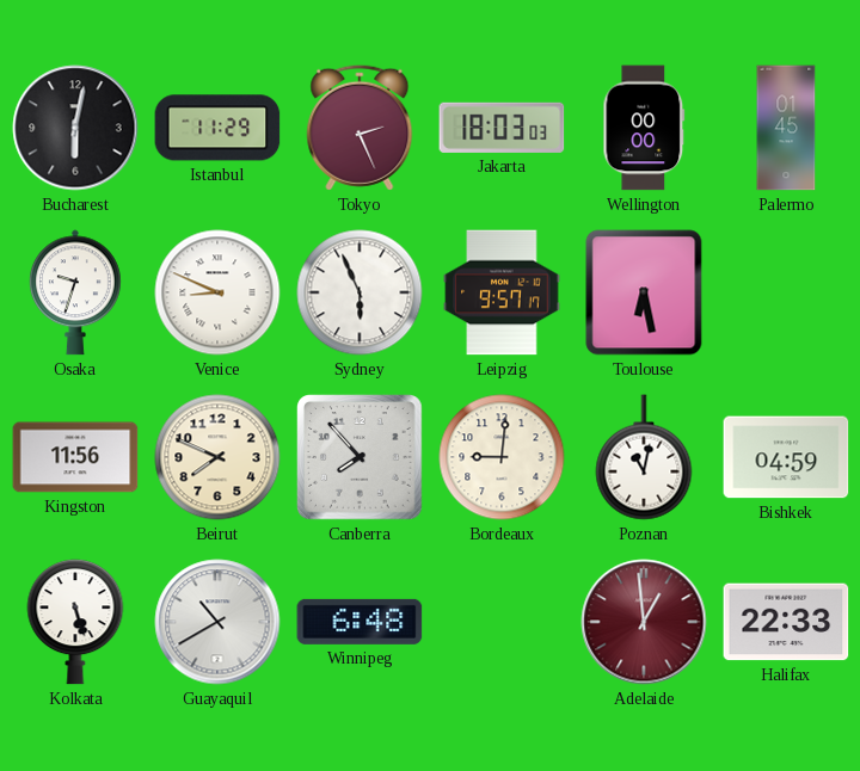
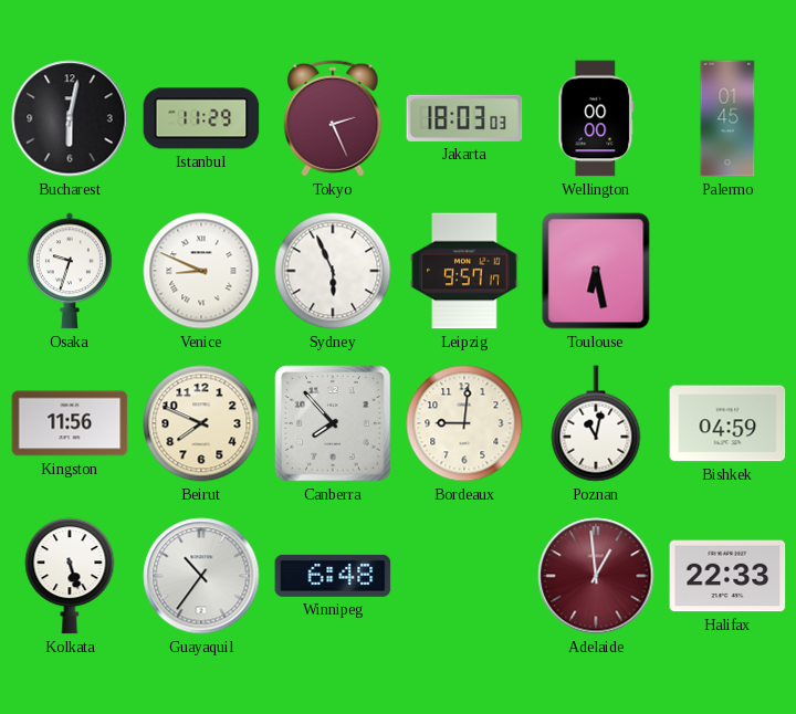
Guayaquil: 10:40 -> 10:36 (201, 576)
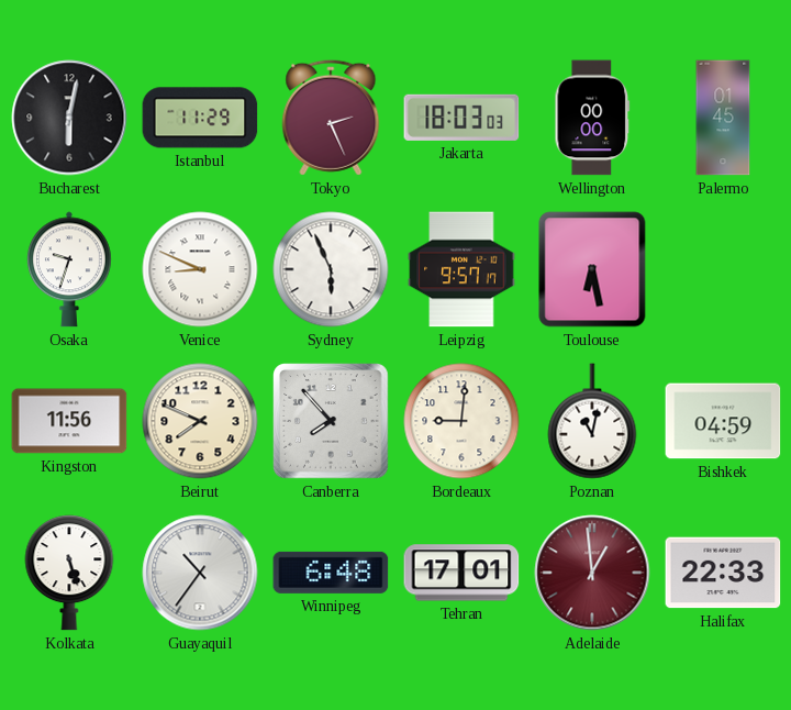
Tehran: none -> 17:01 (461, 573)
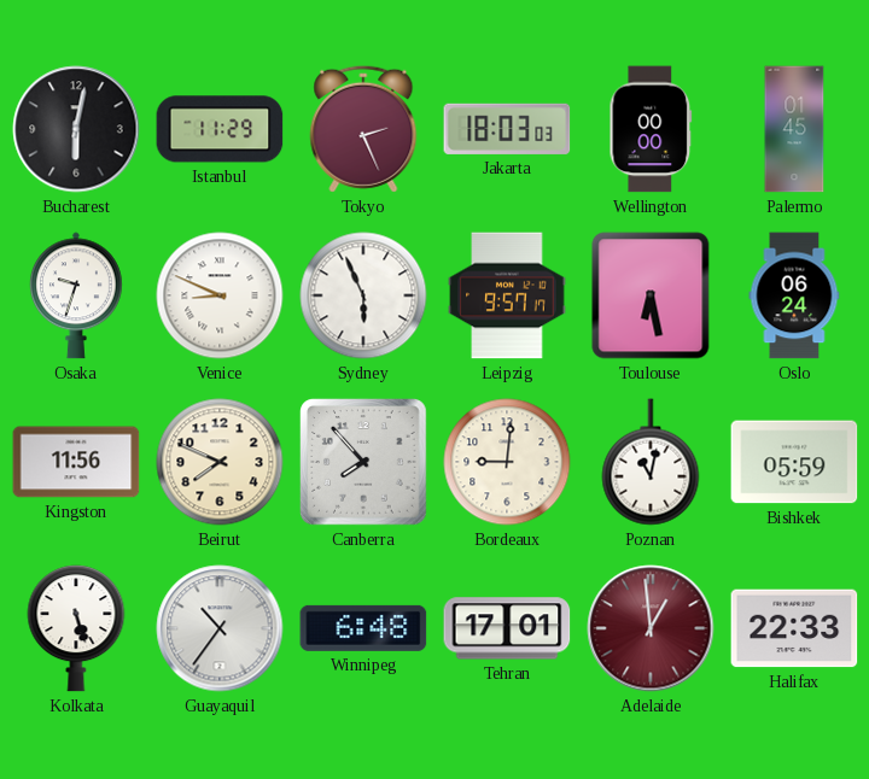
Oslo: none -> 06:24 (794, 295)
Bishkek: 04:59 -> 05:59 (794, 462)
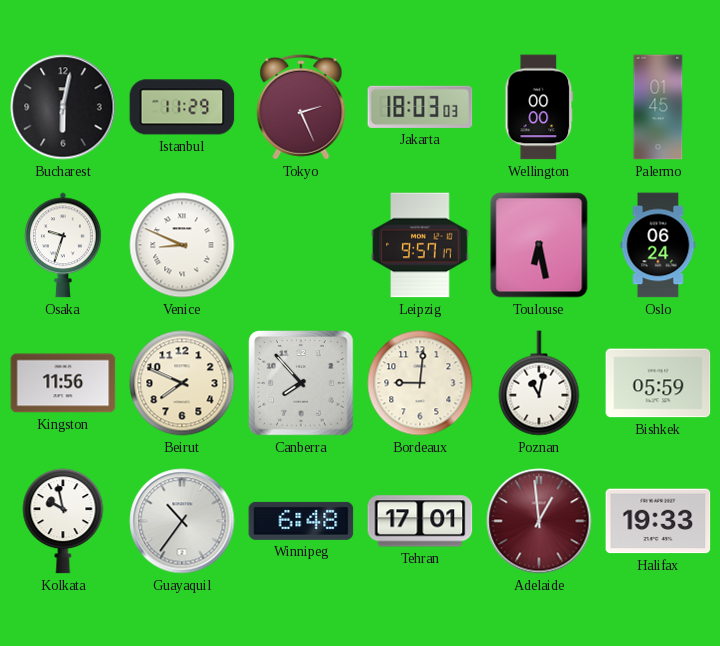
Sydney: 5:56 -> none (363, 295)
Kolkata: 5:27 -> 9:58 (63, 521)
Halifax: 22:33 -> 19:33 (658, 521)
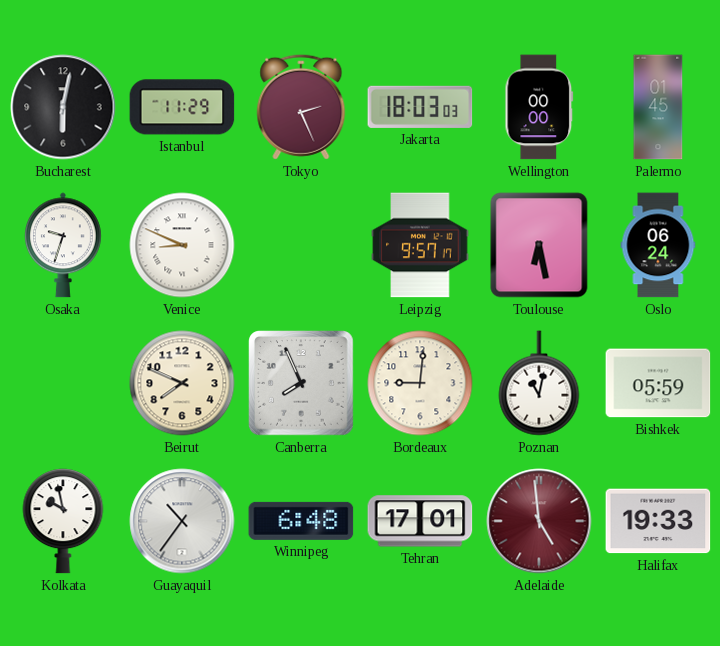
Kingston: 11:56 -> none (63, 383)
Canberra: 7:53 -> 7:56 (301, 383)
Adelaide: 12:59 -> 4:59 (539, 521)
